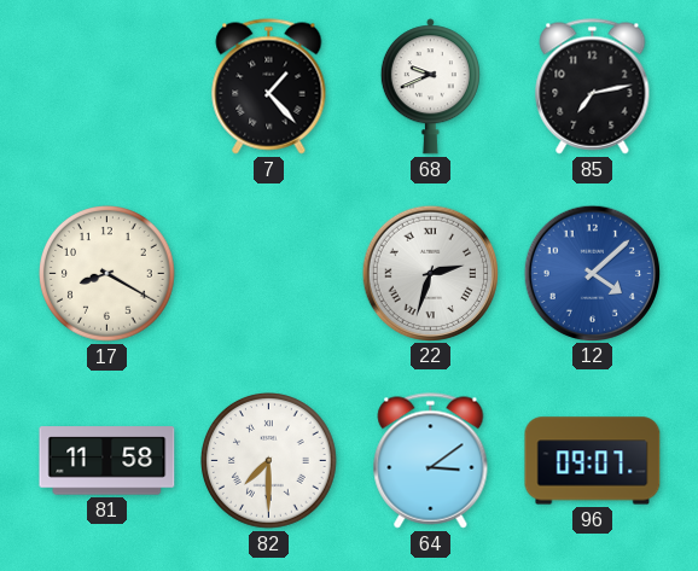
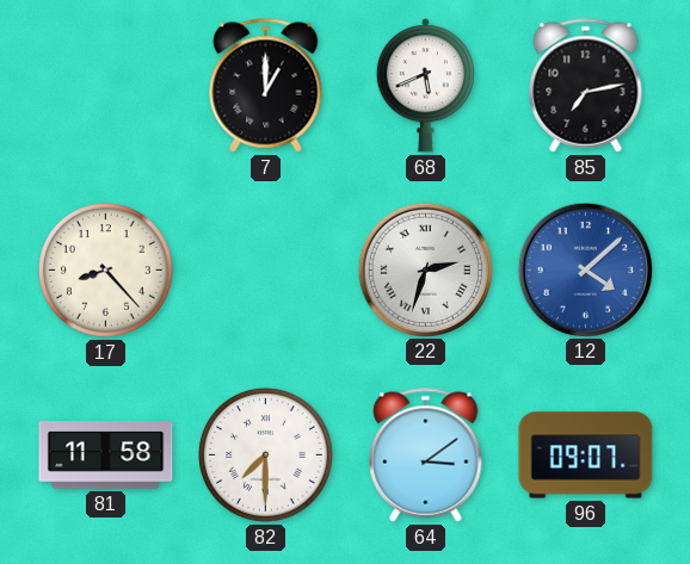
7: 1:23 -> 1:00 (266, 86)
68: 9:41 -> 5:41 (425, 86)
17: 8:20 -> 8:23 (106, 271)
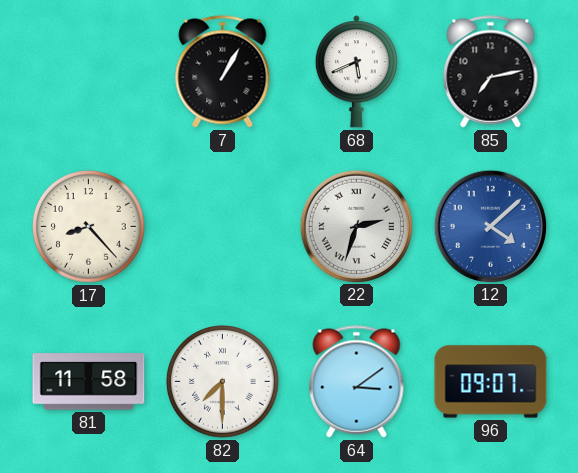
7: 1:00 -> 1:05 (223, 72)
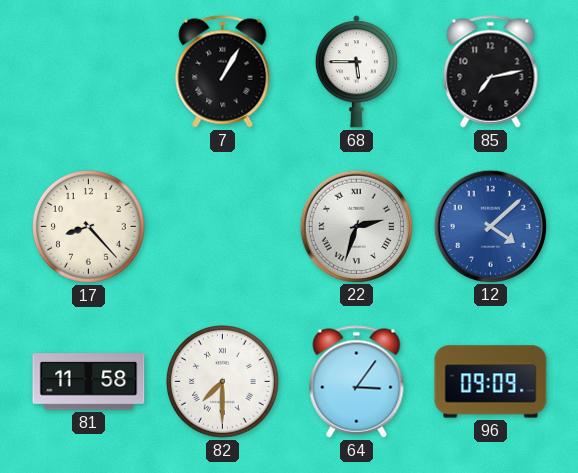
68: 5:41 -> 5:45 (356, 72)
64: 3:09 -> 3:06 (357, 382)
96: 09:07 -> 09:09 (491, 382)
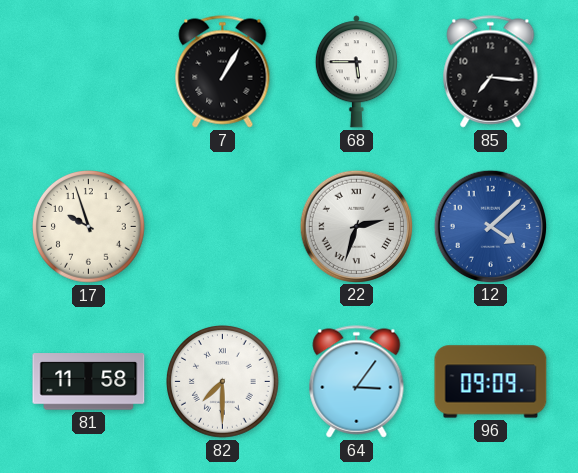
85: 7:13 -> 7:16 (491, 72)
17: 8:23 -> 9:57 (89, 227)
